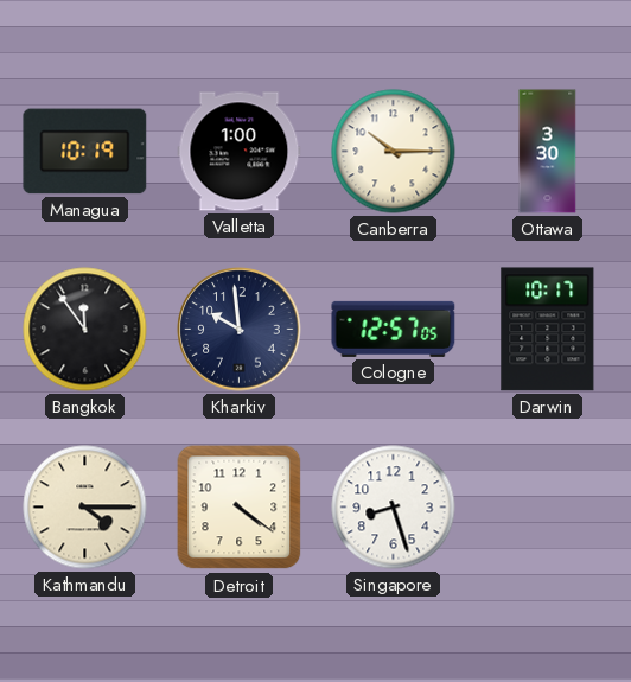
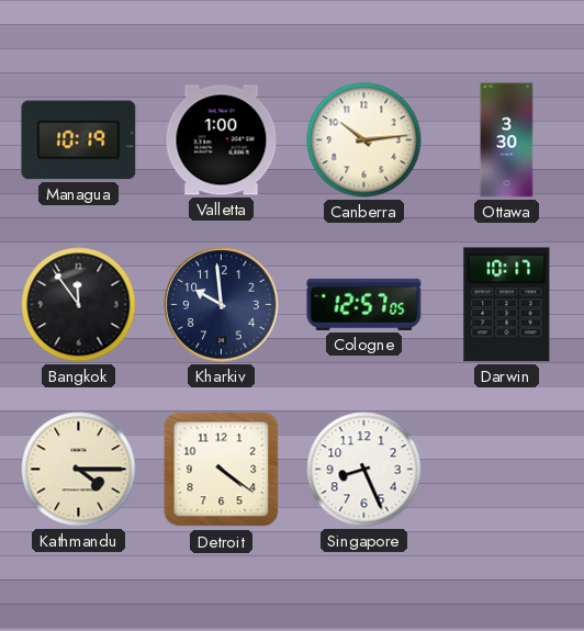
Canberra: 10:15 -> 10:14 (364, 140)
Singapore: 8:27 -> 8:26 (364, 470)
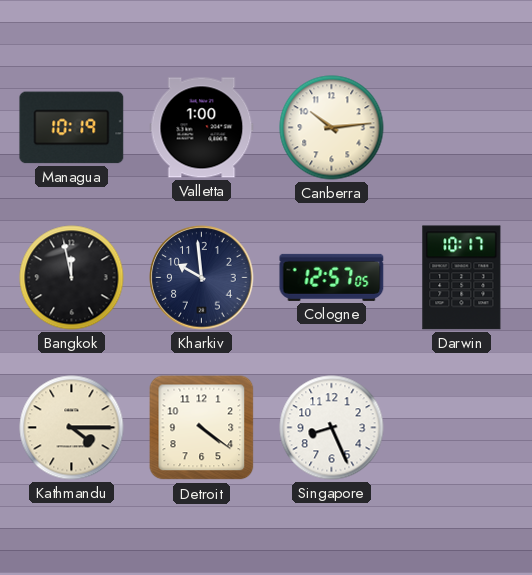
Ottawa: 3:30 -> none (507, 140)
Bangkok: 11:54 -> 11:58 (72, 278)
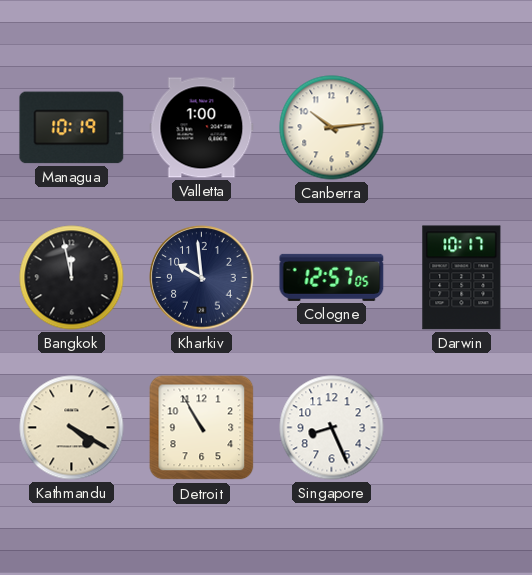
Kathmandu: 4:15 -> 4:20 (72, 428)
Detroit: 4:21 -> 10:55 (202, 428)
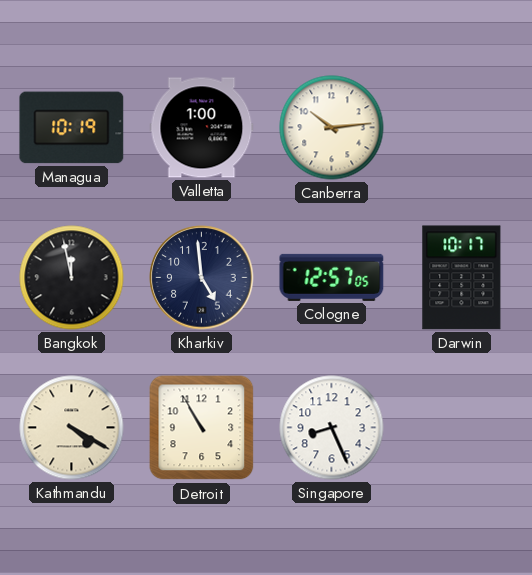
Kharkiv: 9:59 -> 4:59 (202, 278)
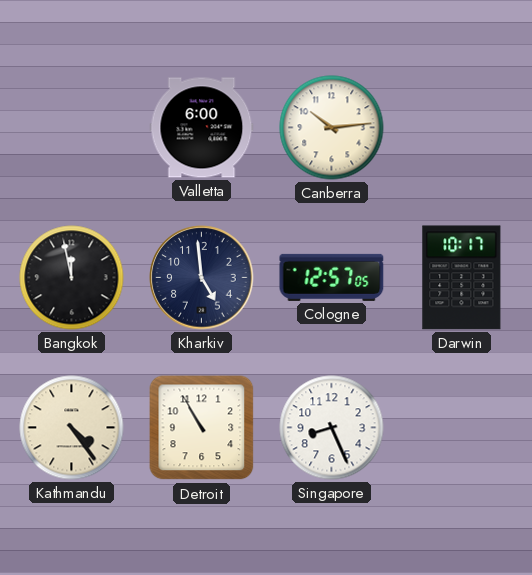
Managua: 10:19 -> none (72, 128)
Valletta: 1:00 -> 6:00 (202, 128)
Kathmandu: 4:20 -> 4:24 (72, 428)
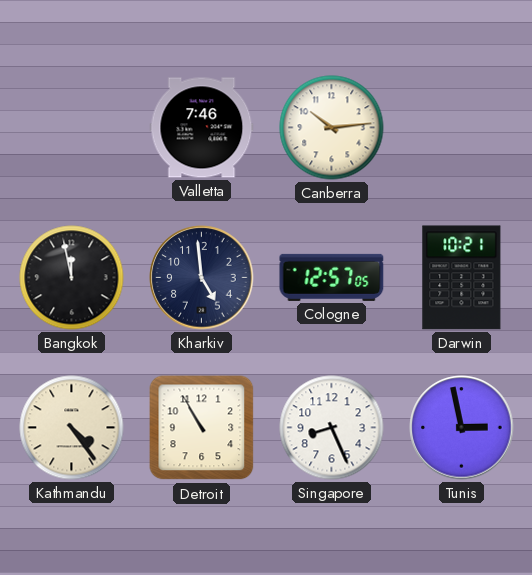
Valletta: 6:00 -> 7:46 (202, 128)
Darwin: 10:17 -> 10:21 (462, 278)
Tunis: none -> 2:58 (462, 428)
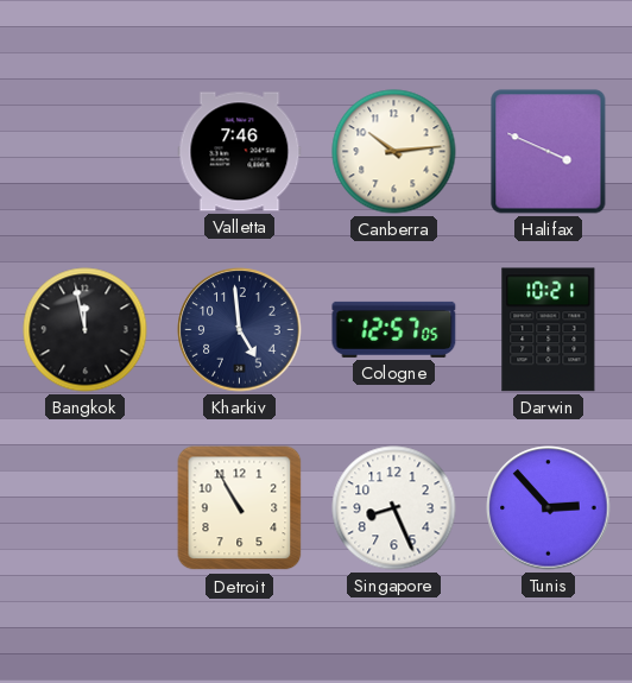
Halifax: none -> 3:49 (549, 152)
Kathmandu: 4:24 -> none (72, 428)
Tunis: 2:58 -> 2:53 (549, 508)
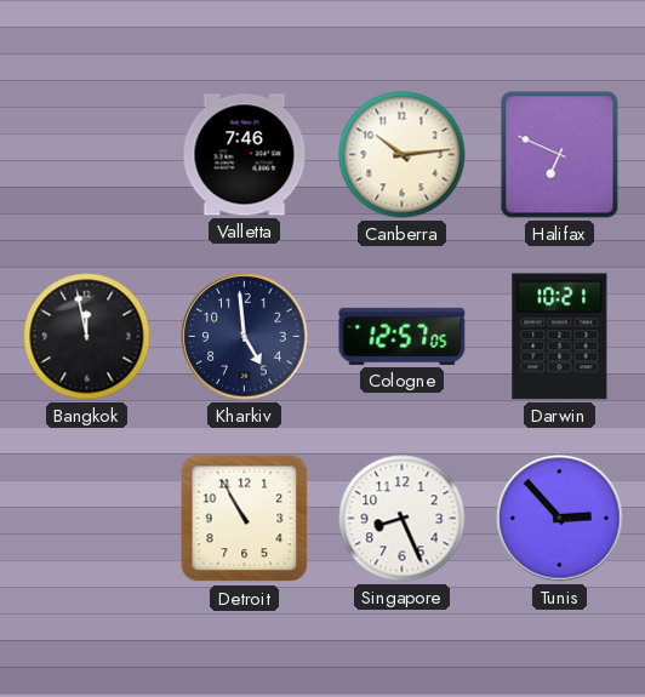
Halifax: 3:49 -> 6:49 (560, 155)
